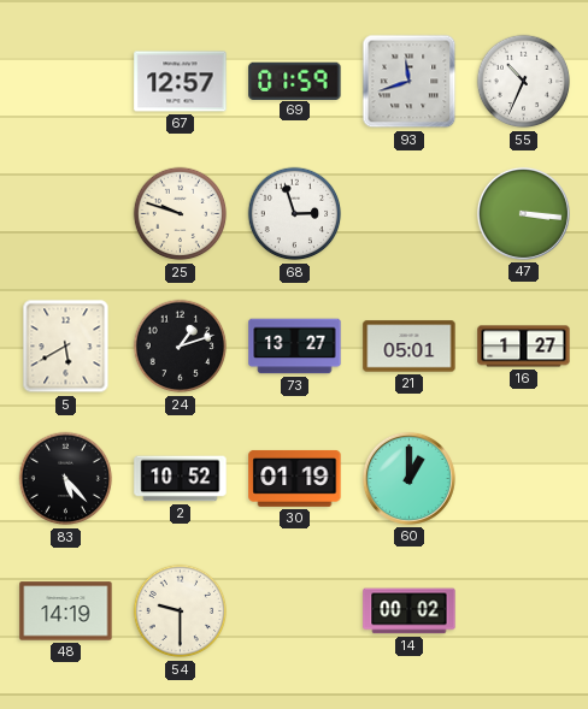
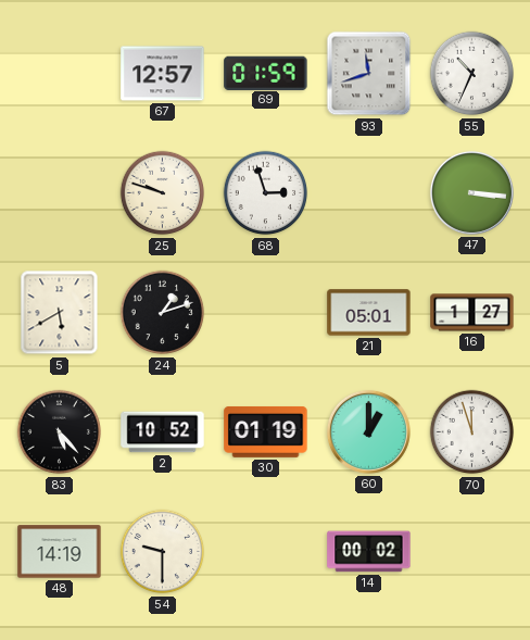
73: 13:27 -> none (295, 347)
70: none -> 11:57 (472, 432)
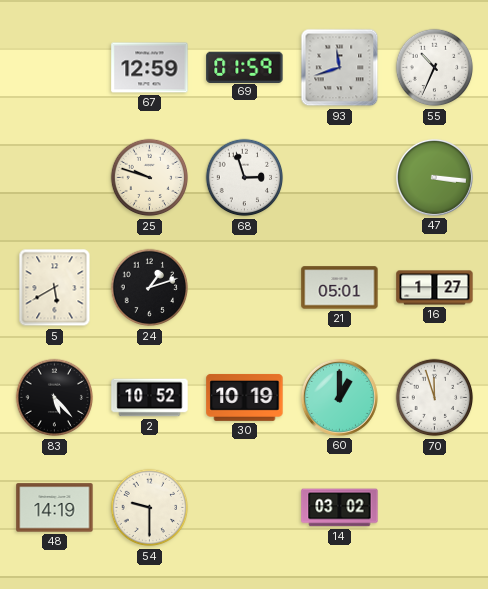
67: 12:57 -> 12:59 (150, 68)
30: 01:19 -> 10:19 (245, 397)
14: 00:02 -> 03:02 (340, 508)
